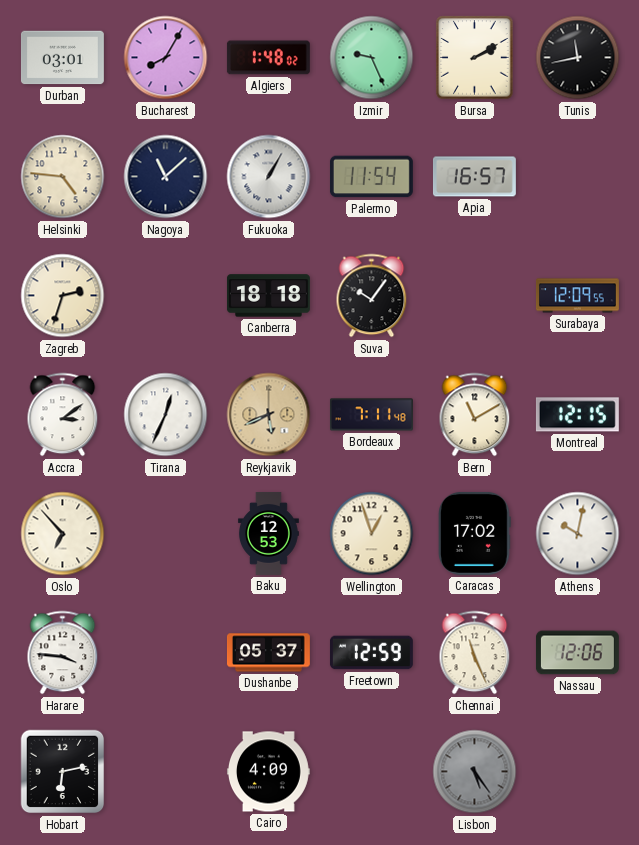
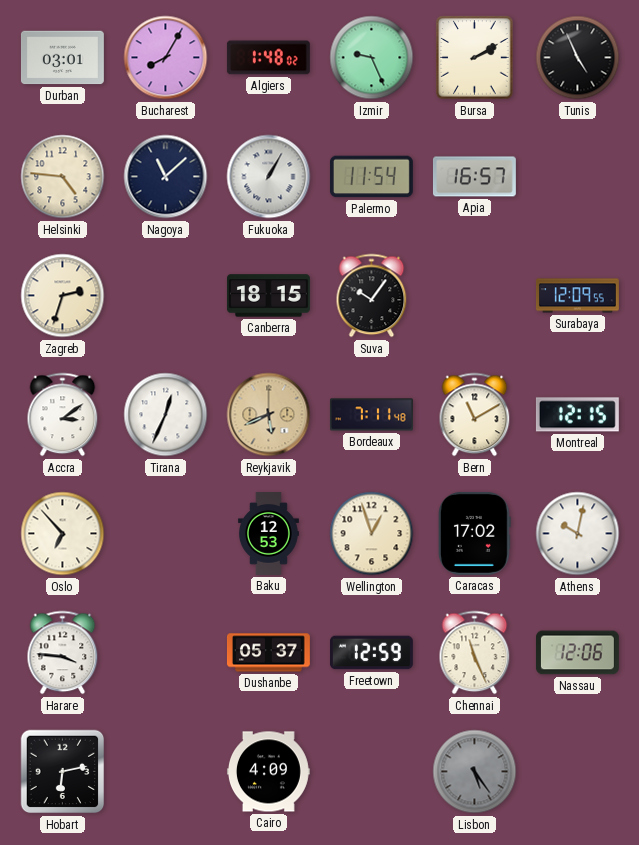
Tunis: 11:43 -> 4:56 (578, 58)
Canberra: 18:18 -> 18:15 (268, 296)
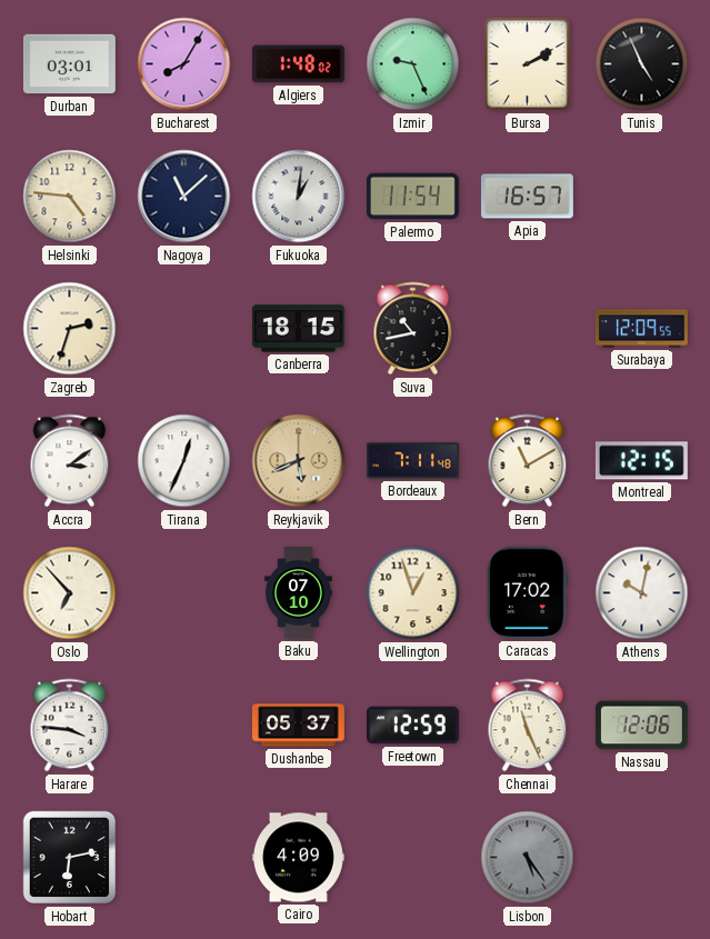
Fukuoka: 1:05 -> 1:01 (299, 197)
Suva: 10:06 -> 10:43 (413, 329)
Baku: 12:53 -> 07:10 (298, 593)
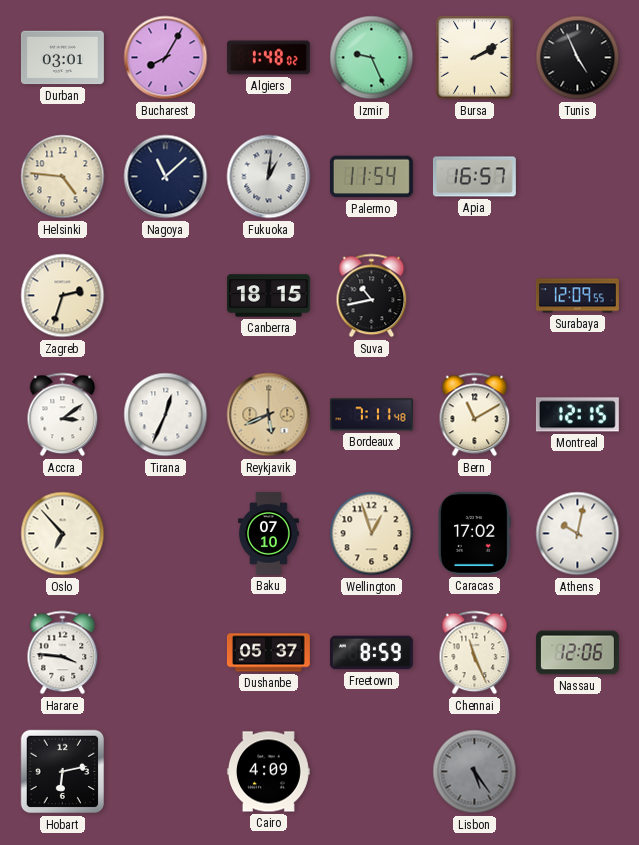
Freetown: 12:59 -> 8:59 (371, 653)
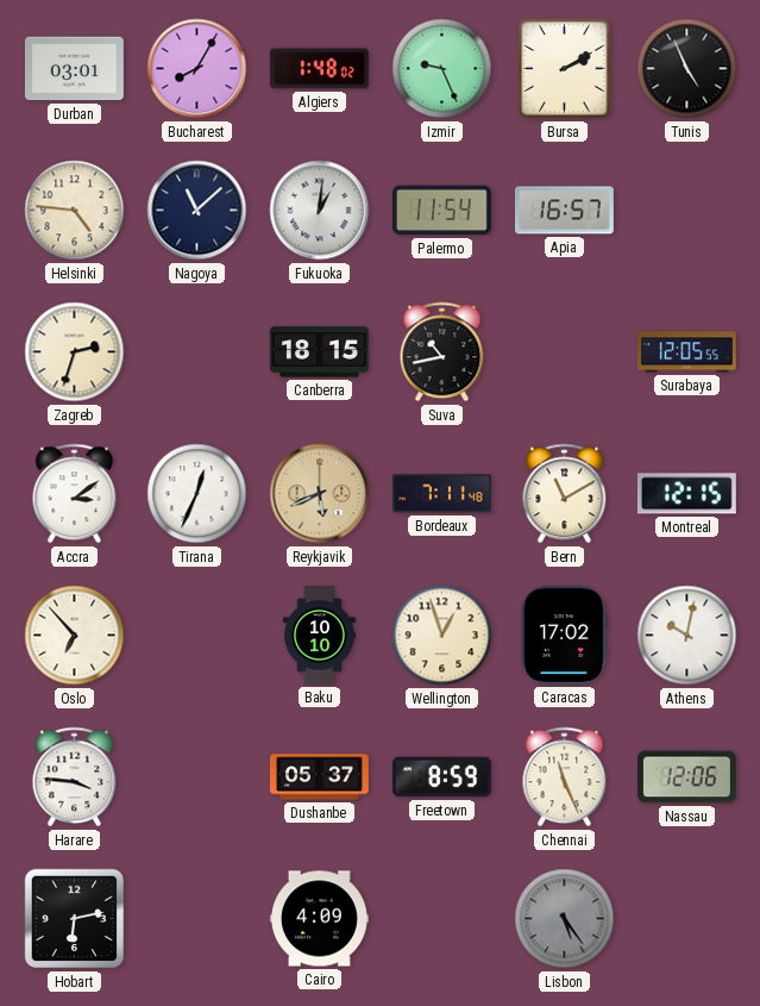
Surabaya: 12:09 -> 12:05 (686, 352)
Baku: 07:10 -> 10:10 (319, 636)
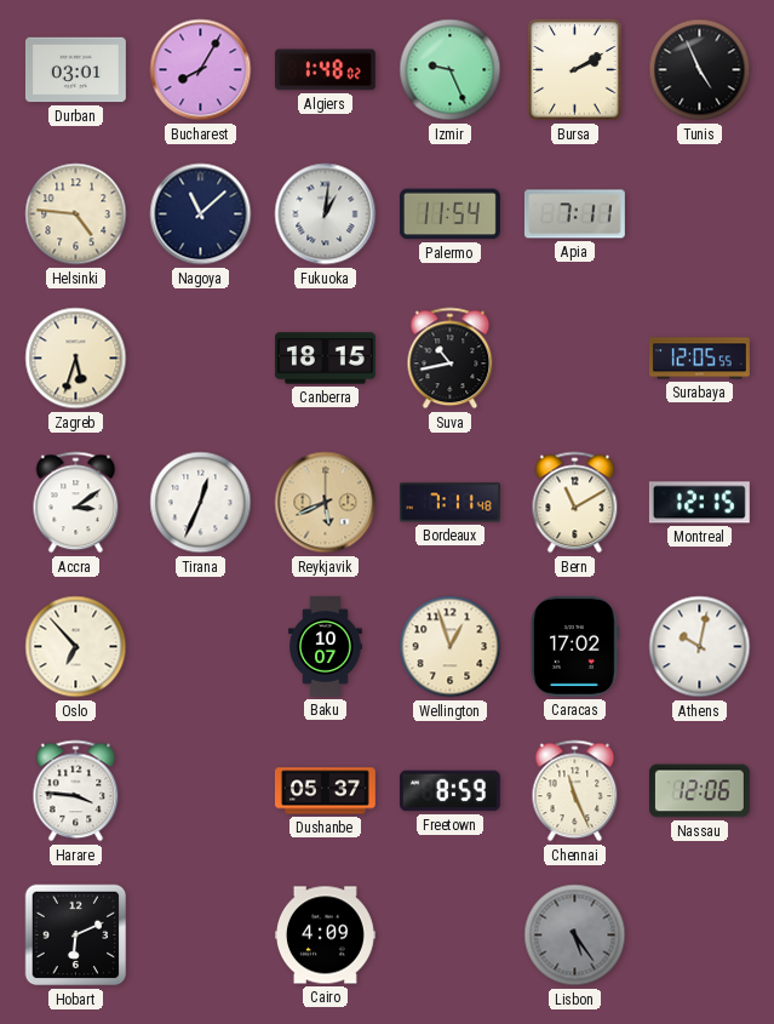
Apia: 16:57 -> 7:11 (574, 214)
Zagreb: 2:33 -> 5:33 (76, 359)
Baku: 10:10 -> 10:07 (325, 647)
Hobart: 6:13 -> 6:11 (76, 936)
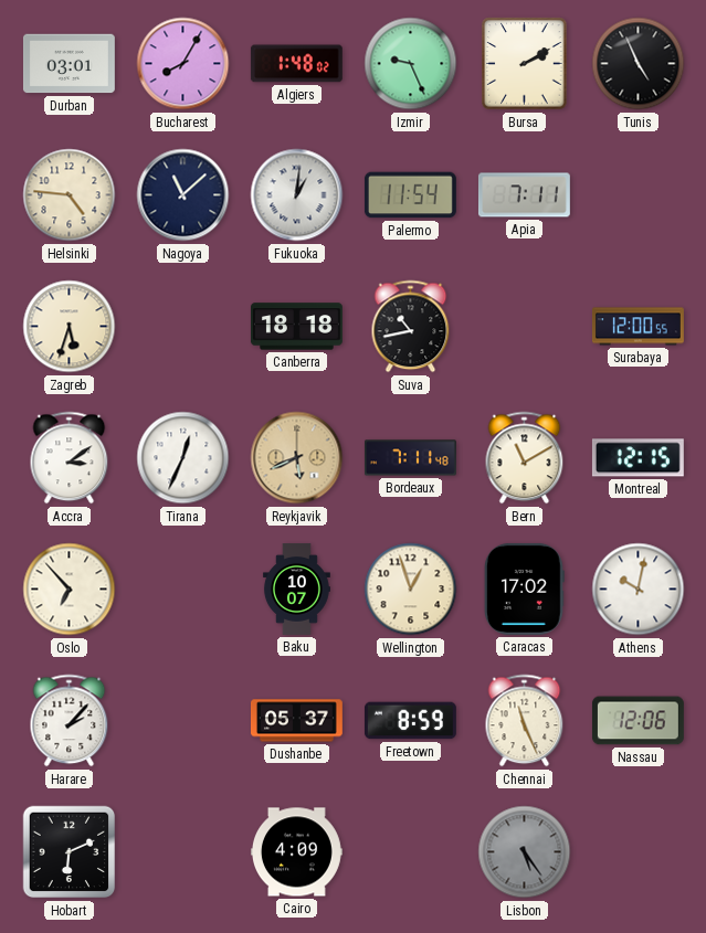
Canberra: 18:15 -> 18:18 (296, 327)
Surabaya: 12:05 -> 12:00 (637, 327)
Harare: 3:46 -> 2:07 (70, 721)
